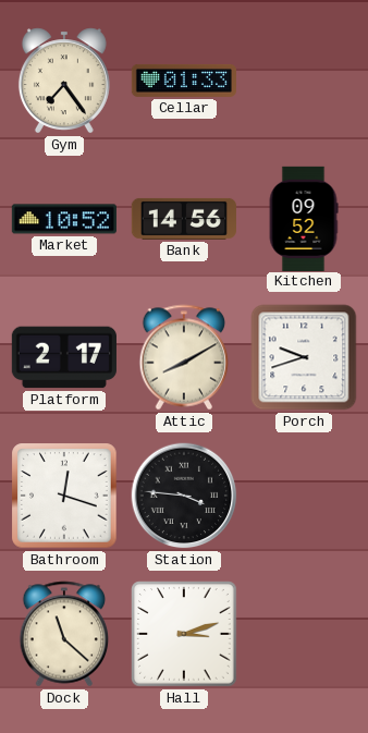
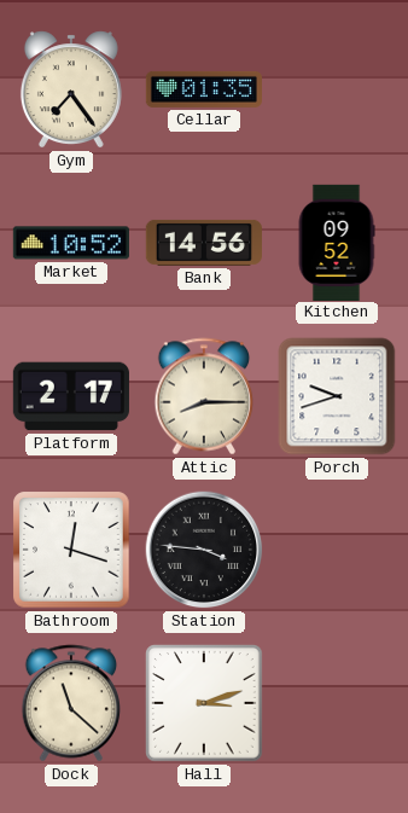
Cellar: 01:33 -> 01:35 (203, 89)
Attic: 8:10 -> 8:15 (204, 396)
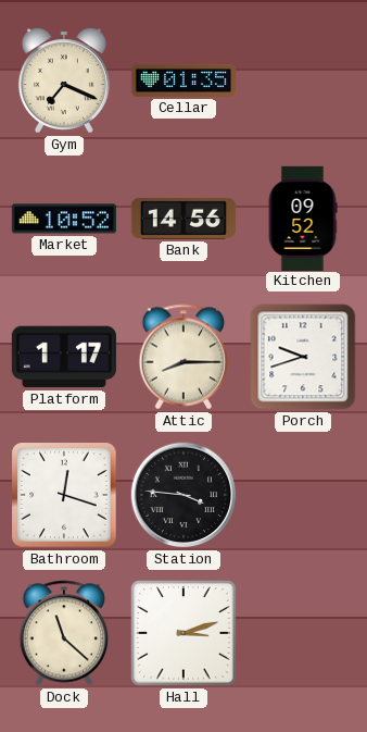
Gym: 7:24 -> 7:19 (64, 80)
Platform: 2:17 -> 1:17 (64, 357)
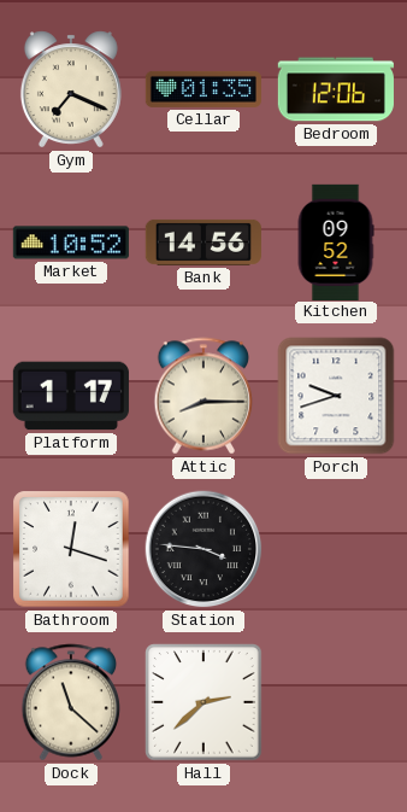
Bedroom: none -> 12:06 (336, 89)
Hall: 3:12 -> 2:38 (203, 702)
